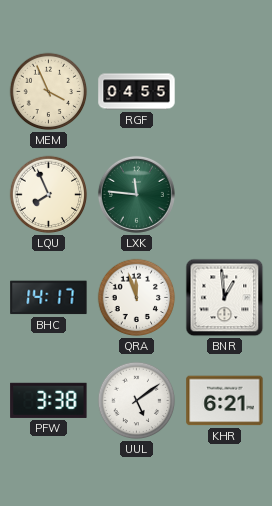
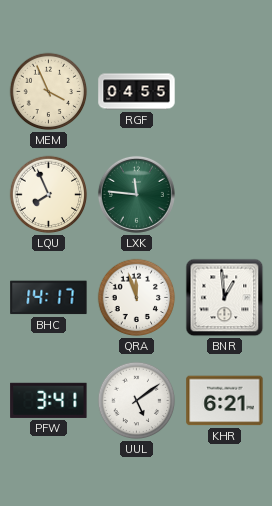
PFW: 3:38 -> 3:41 (49, 400)
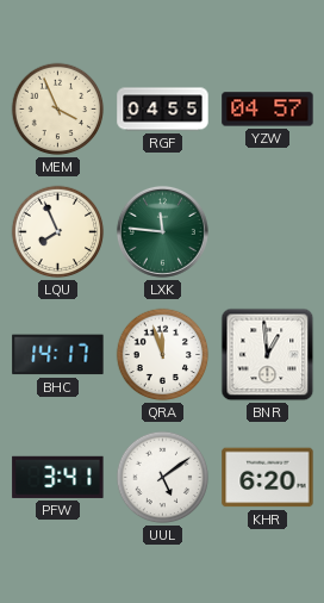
YZW: none -> 04:57 (268, 110)
KHR: 6:21 -> 6:20 (268, 478)
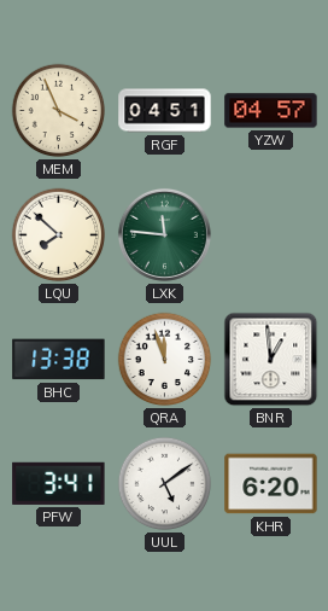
RGF: 04:55 -> 04:51 (165, 111)
LQU: 7:56 -> 7:52 (59, 235)
BHC: 14:17 -> 13:38 (59, 360)
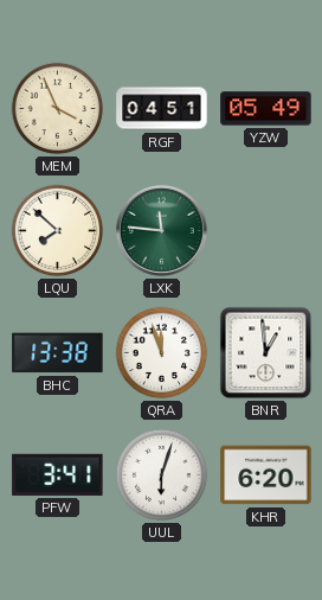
YZW: 04:57 -> 05:49 (266, 109)
UUL: 5:09 -> 6:03 (162, 475)
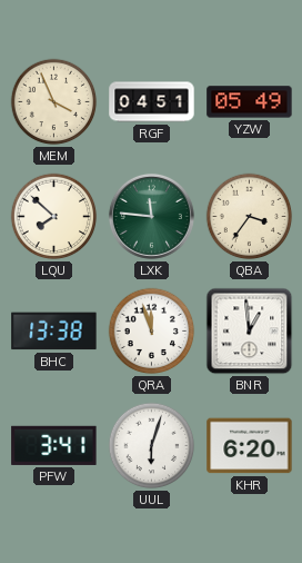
QBA: none -> 3:36 (250, 217)
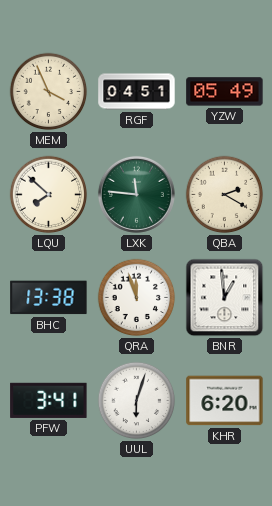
QBA: 3:36 -> 2:20 (225, 195)
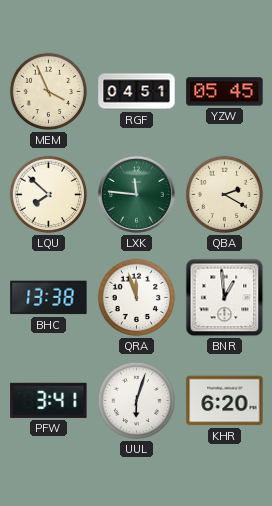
YZW: 05:49 -> 05:45 (225, 92)
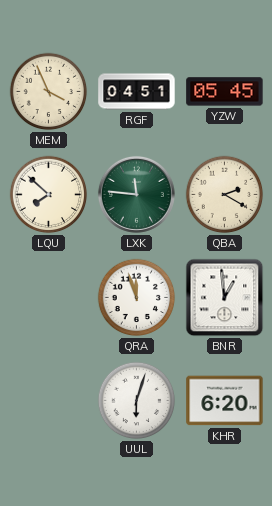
BHC: 13:38 -> none (49, 298)
PFW: 3:41 -> none (49, 400)
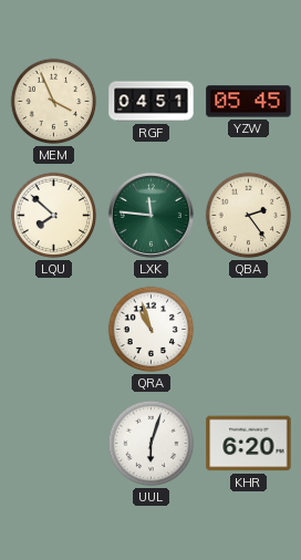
QBA: 2:20 -> 2:24 (249, 216)
QRA: 11:57 -> 10:57 (152, 330)
BNR: 12:59 -> none (225, 298)
